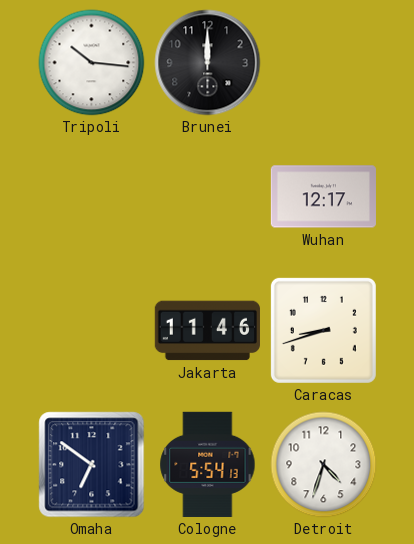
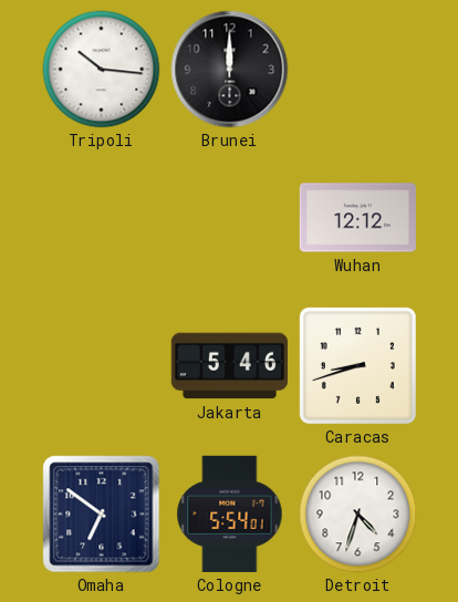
Wuhan: 12:17 -> 12:12 (357, 218)
Jakarta: 11:46 -> 5:46 (229, 366)
Cologne: 5:54:13 -> 5:54:01 (230, 513)
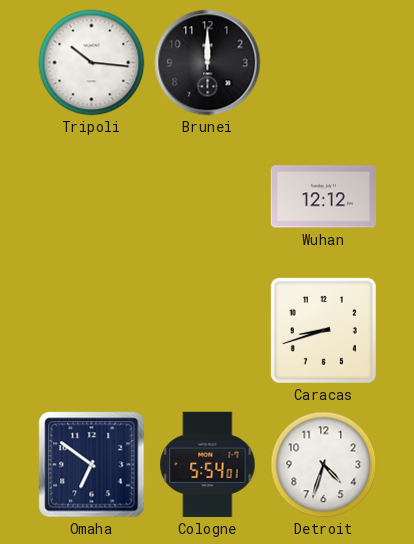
Jakarta: 5:46 -> none (229, 366)
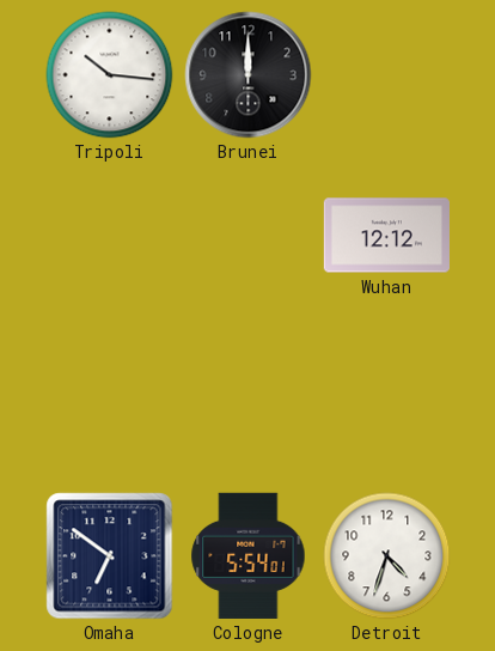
Caracas: 8:42 -> none (323, 330)
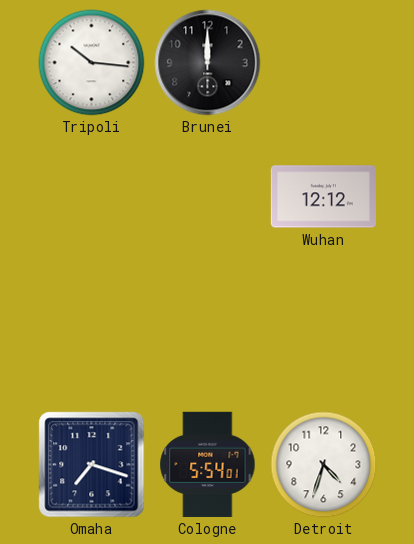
Omaha: 6:51 -> 7:18 (92, 465)
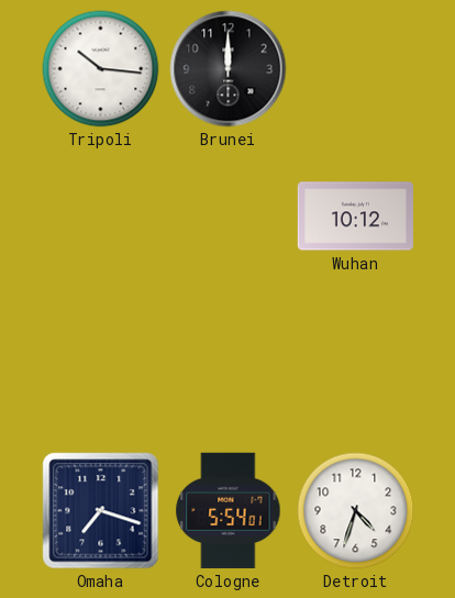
Wuhan: 12:12 -> 10:12 (355, 217)
